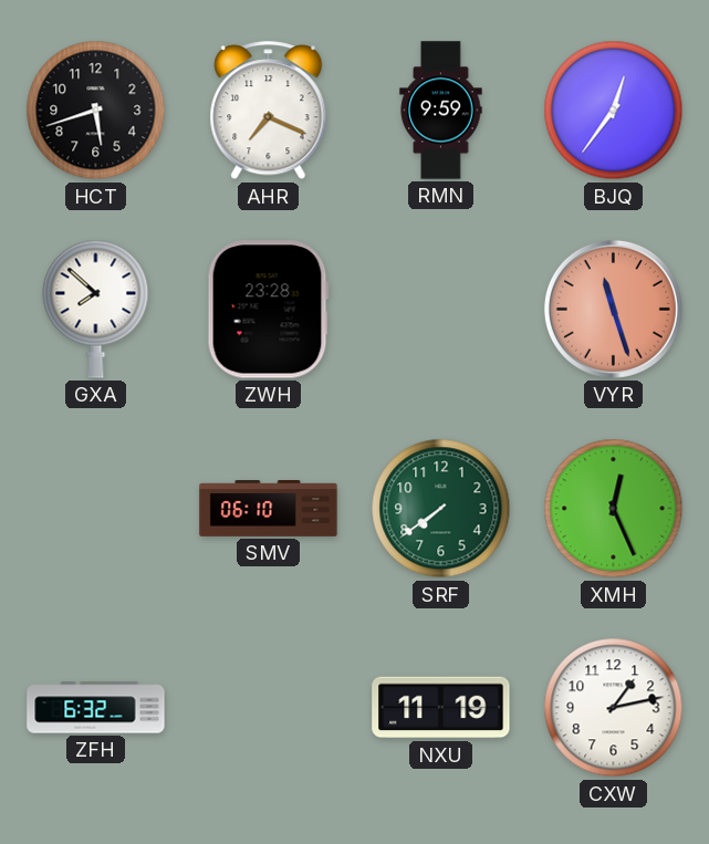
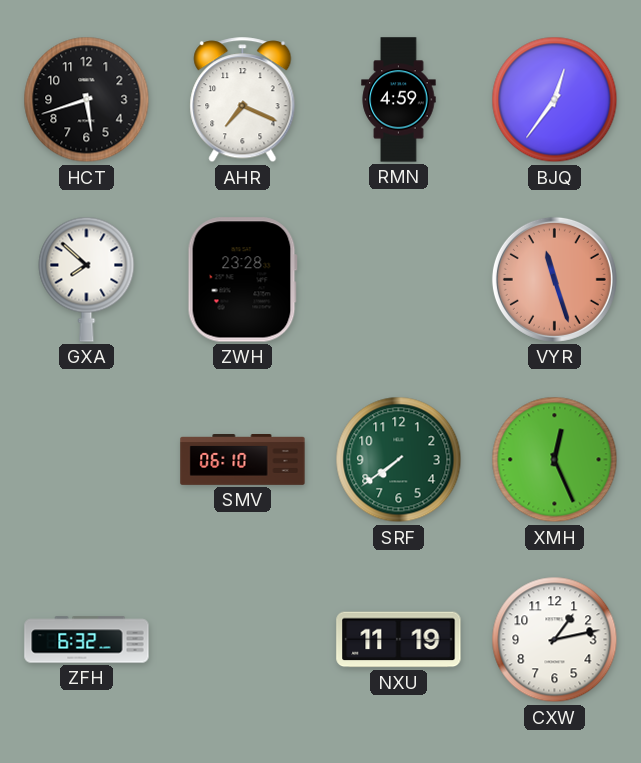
RMN: 9:59 -> 4:59 (399, 100)
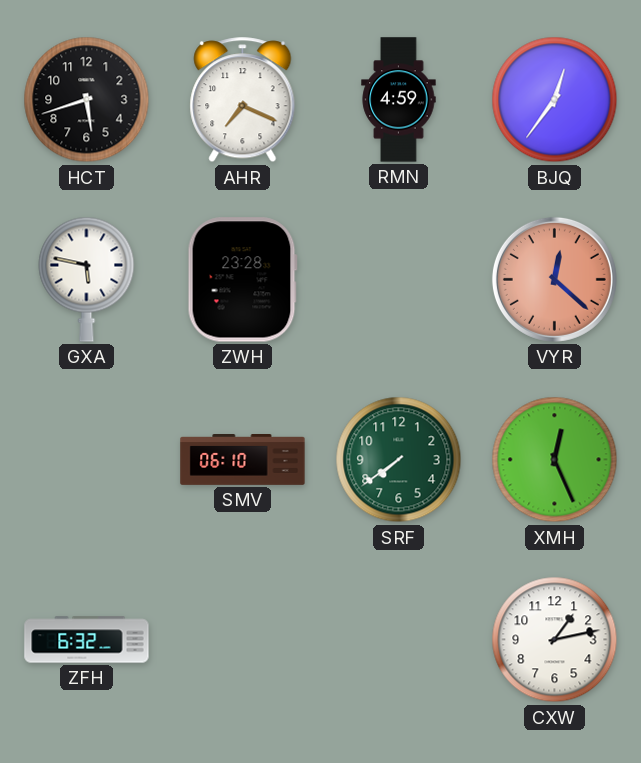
GXA: 7:52 -> 5:47 (87, 279)
VYR: 11:27 -> 12:22 (554, 279)
NXU: 11:19 -> none (399, 640)
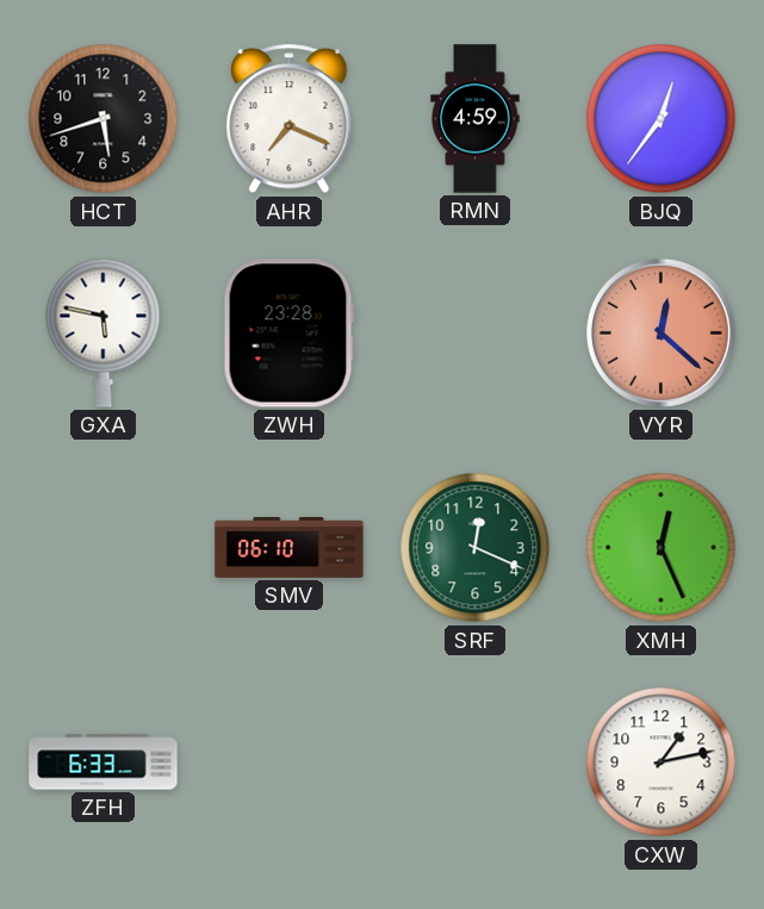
SRF: 7:39 -> 12:19 (476, 548)
ZFH: 6:32 -> 6:33 (104, 762)
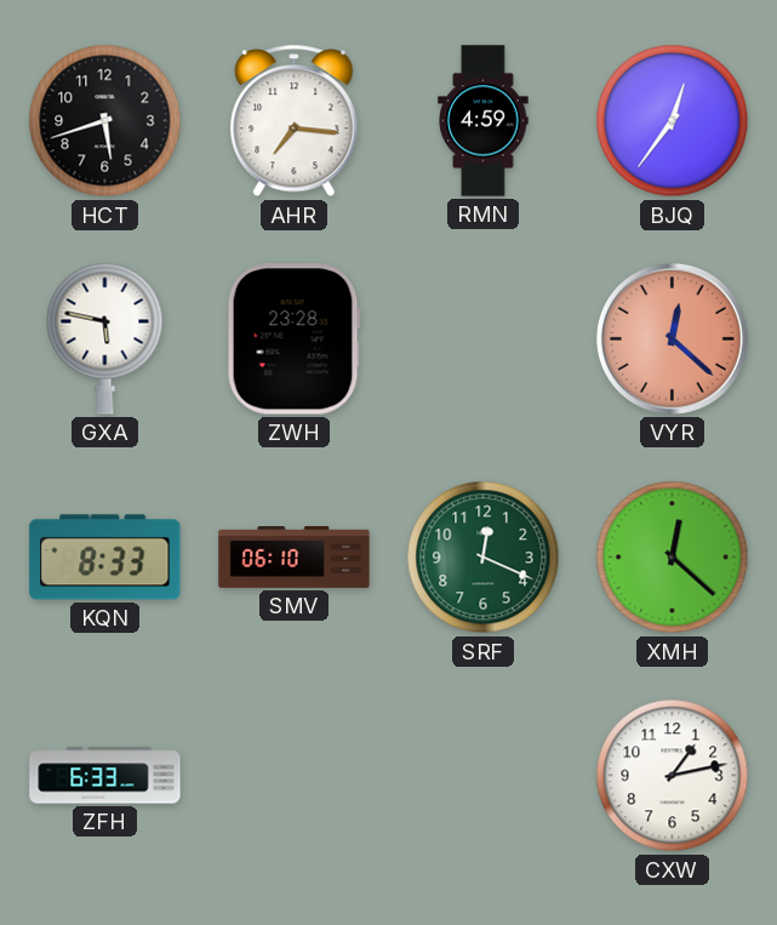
AHR: 7:19 -> 7:16 (295, 121)
KQN: none -> 8:33 (105, 558)
XMH: 12:26 -> 12:22 (673, 558)
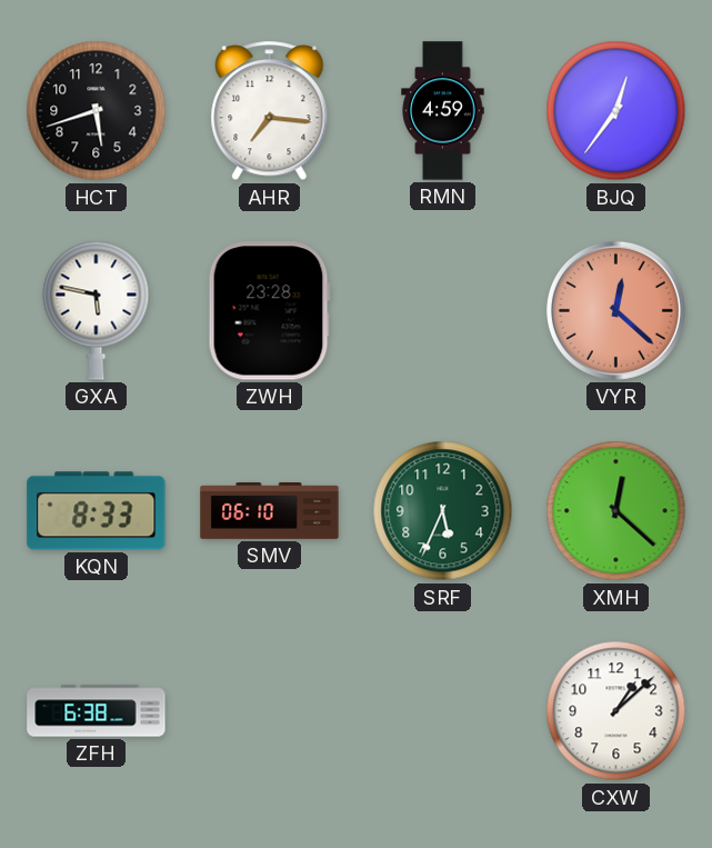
SRF: 12:19 -> 5:34 (443, 511)
ZFH: 6:33 -> 6:38 (97, 711)
CXW: 1:13 -> 1:08 (616, 711)
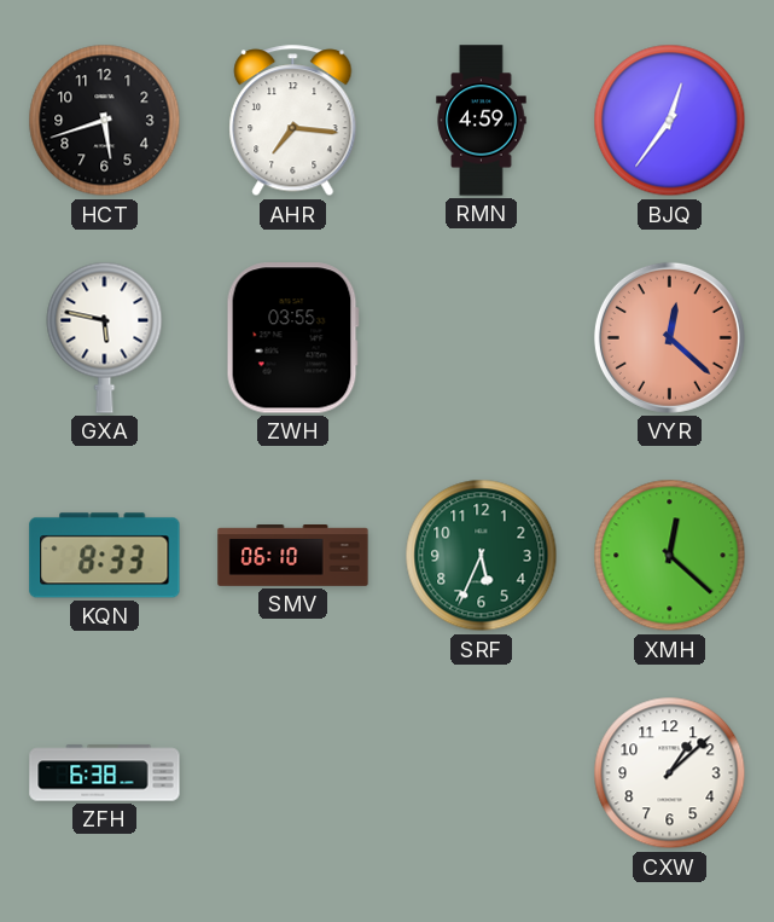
ZWH: 23:28 -> 03:55 (292, 338)
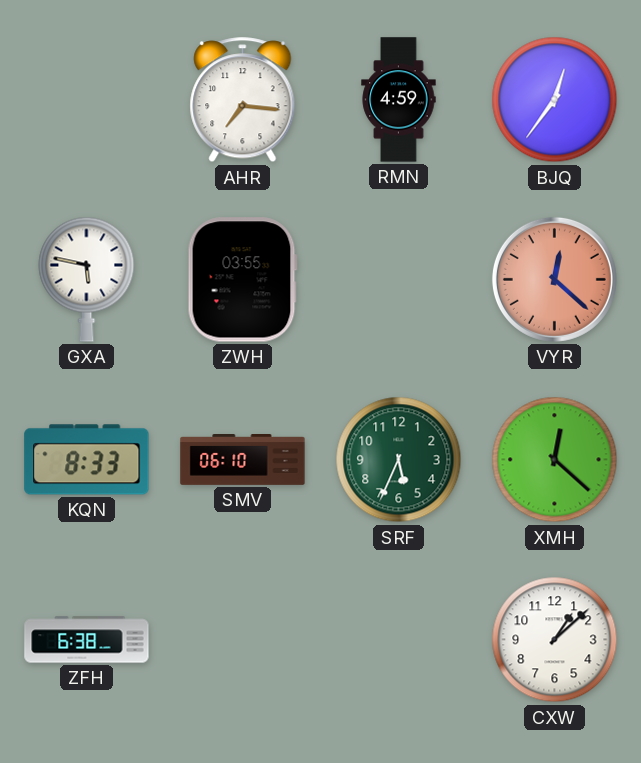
HCT: 5:42 -> none (105, 121)
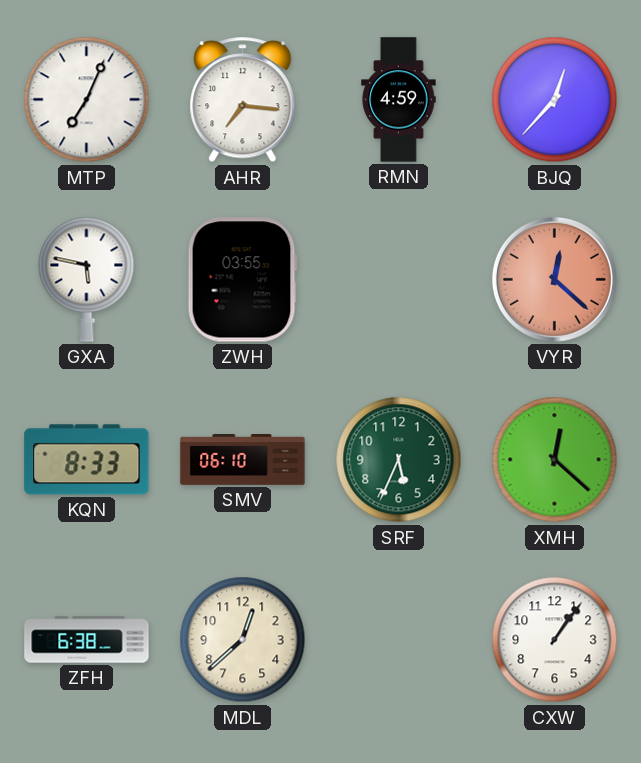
MTP: none -> 7:04 (87, 100)
BJQ: 12:36 -> 12:37 (555, 100)
MDL: none -> 12:38 (243, 640)
CXW: 1:08 -> 1:06 (555, 640)
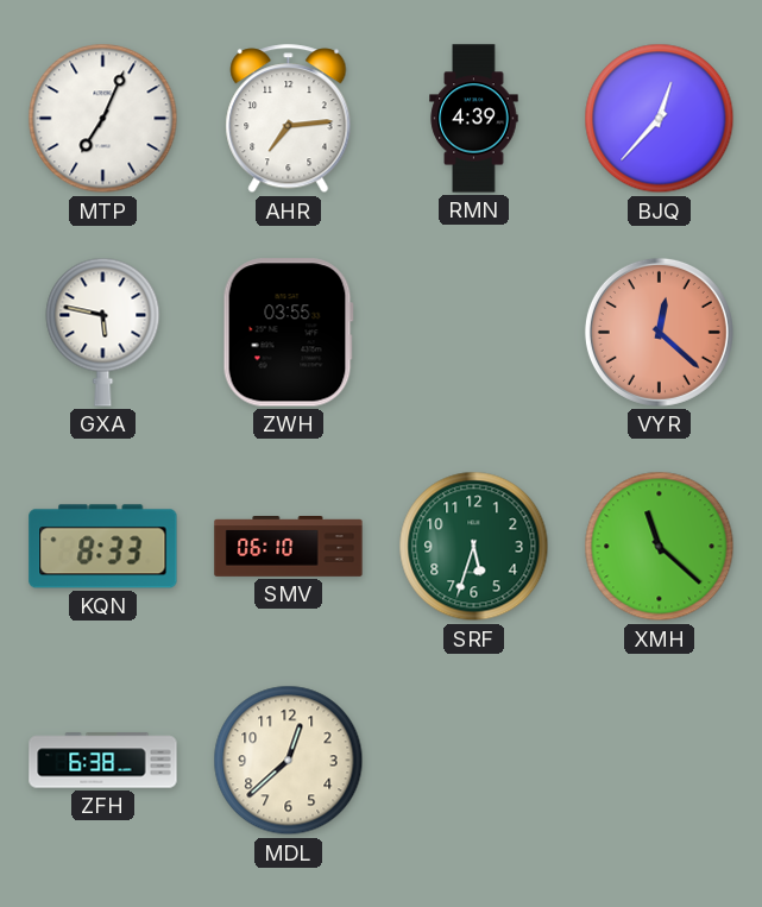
AHR: 7:16 -> 7:14 (289, 119)
RMN: 4:59 -> 4:39 (474, 119)
SRF: 5:34 -> 5:33 (474, 547)
XMH: 12:22 -> 11:22 (660, 547)
CXW: 1:06 -> none (555, 640)
